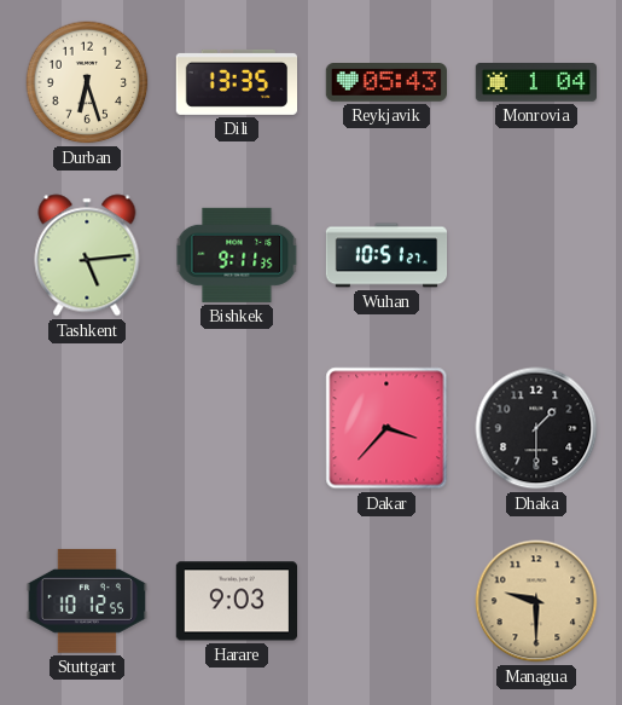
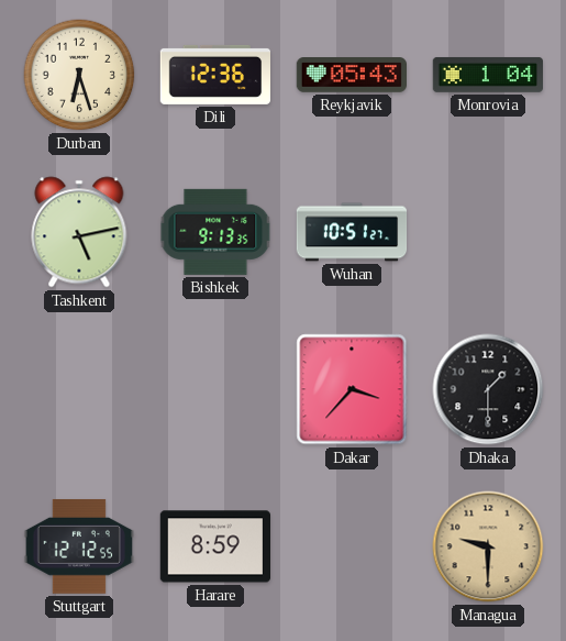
Dili: 13:35 -> 12:36 (214, 75)
Tashkent: 5:14 -> 5:13 (79, 232)
Bishkek: 9:11 -> 9:13 (215, 232)
Stuttgart: 10:12 -> 12:12 (78, 546)
Harare: 9:03 -> 8:59 (214, 546)
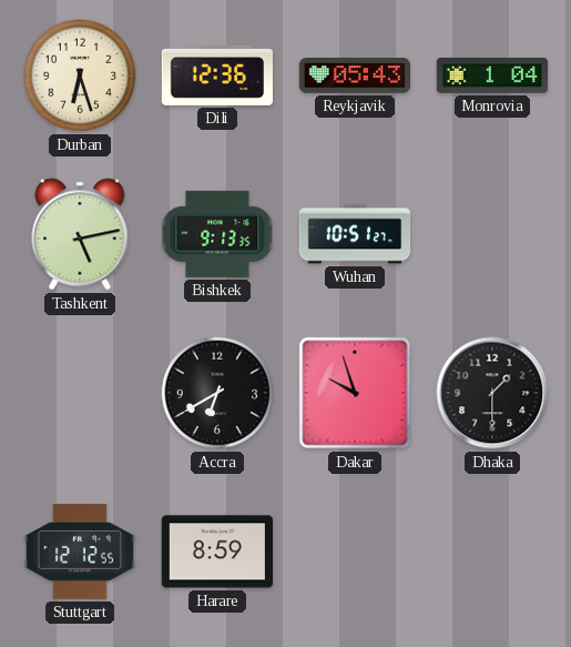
Accra: none -> 6:40 (217, 393)
Dakar: 3:37 -> 9:57 (355, 393)
Managua: 9:30 -> none (488, 546)
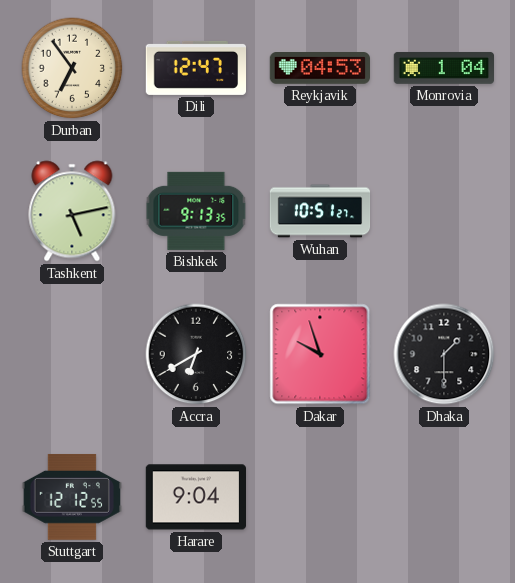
Durban: 6:27 -> 6:54 (72, 68)
Dili: 12:36 -> 12:47 (195, 68)
Reykjavik: 05:43 -> 04:53 (319, 69)
Harare: 8:59 -> 9:04 (195, 497)
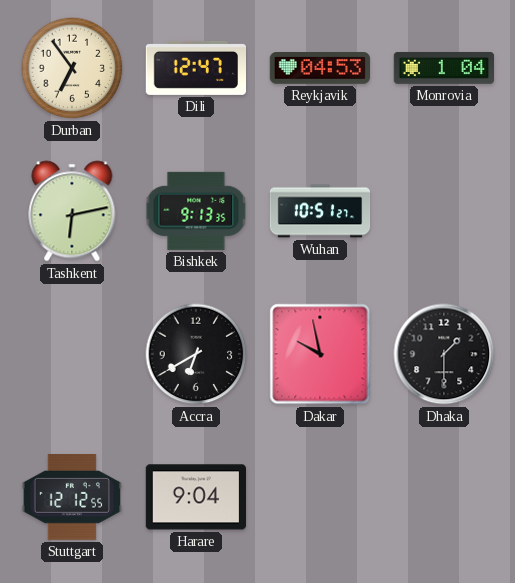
Tashkent: 5:13 -> 6:13 (72, 211)
Dakar: 9:57 -> 9:58 (320, 354)
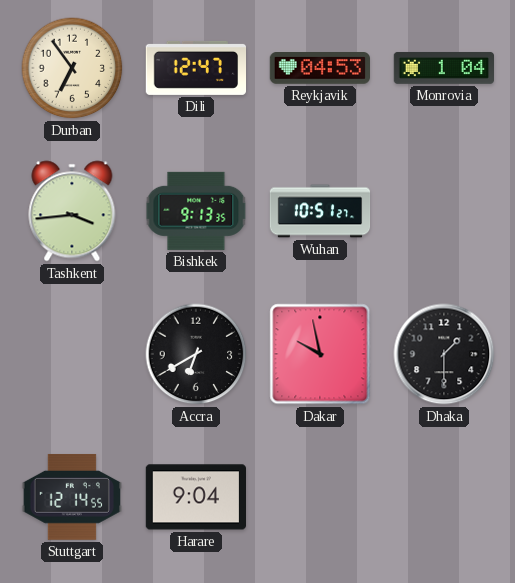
Tashkent: 6:13 -> 3:44 (72, 211)
Stuttgart: 12:12 -> 12:14 (71, 497)
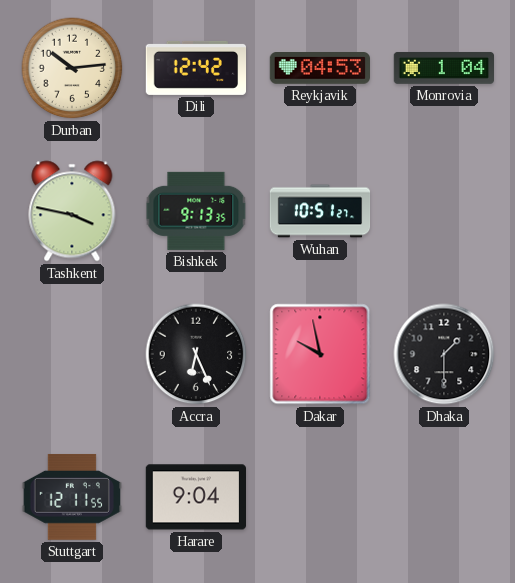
Durban: 6:54 -> 10:14 (72, 68)
Dili: 12:47 -> 12:42 (195, 68)
Tashkent: 3:44 -> 3:47 (72, 211)
Accra: 6:40 -> 6:26 (196, 354)
Stuttgart: 12:14 -> 12:11 (71, 497)
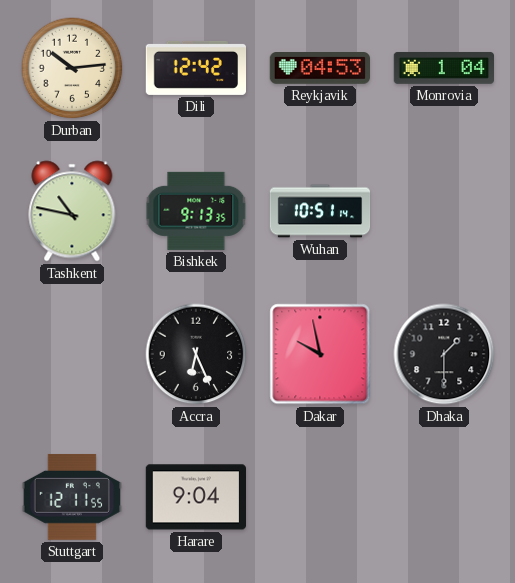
Tashkent: 3:47 -> 10:47 (72, 211)
Wuhan: 10:51:27 -> 10:51:14 (320, 211)
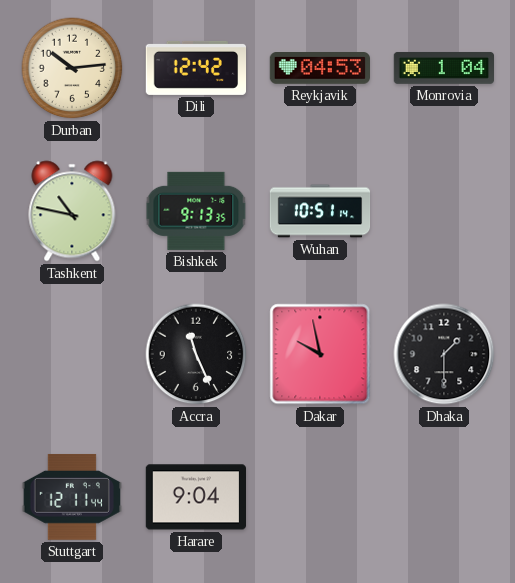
Accra: 6:26 -> 11:26 (196, 354)
Stuttgart: 12:11:55 -> 12:11:44 (71, 497)
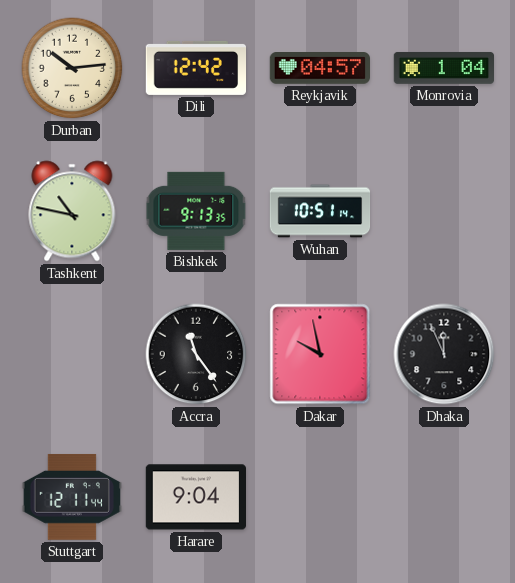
Reykjavik: 04:53 -> 04:57 (319, 69)
Accra: 11:26 -> 11:24 (196, 354)
Dhaka: 1:30 -> 11:56 (444, 354)
